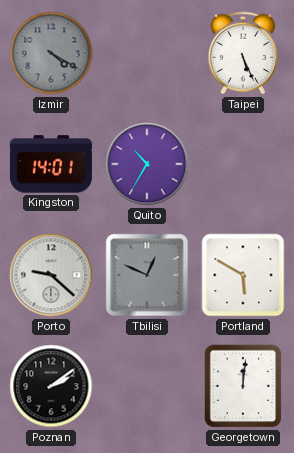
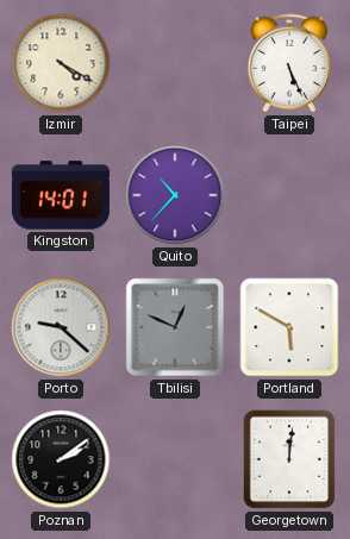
Izmir dial: grey -> cream (61, 63)
Quito: 10:35 -> 10:37 (175, 195)
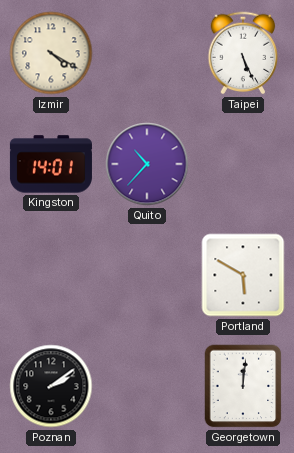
Porto: 9:22 -> none (61, 327)
Tbilisi: 12:49 -> none (175, 327)
